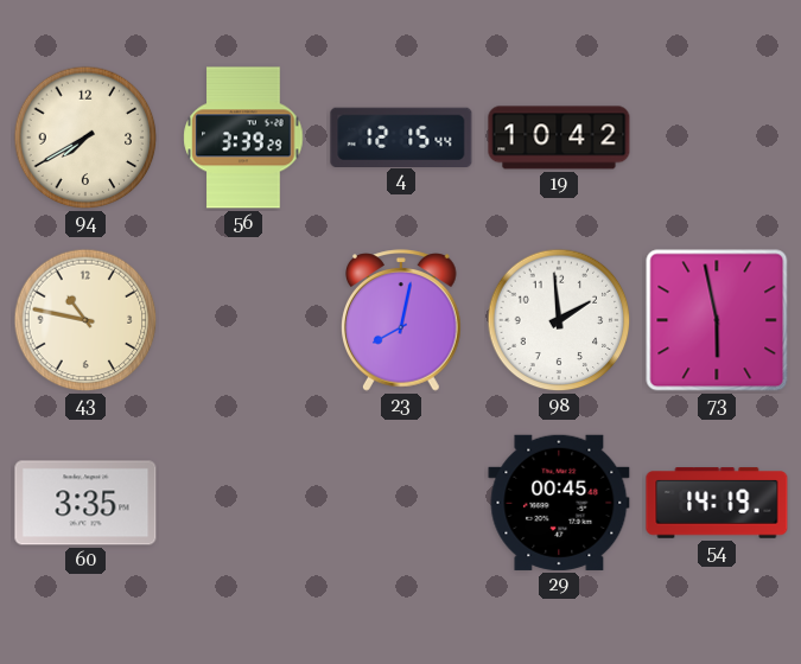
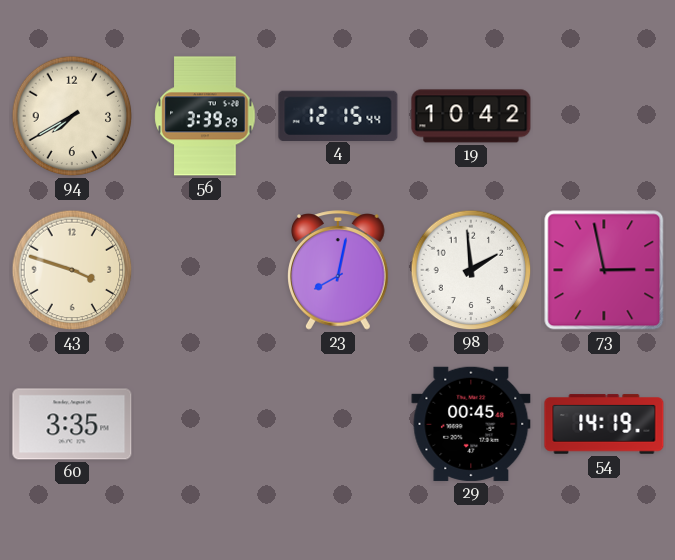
43: 10:47 -> 3:48 (72, 270)
73: 5:58 -> 2:58 (604, 270)
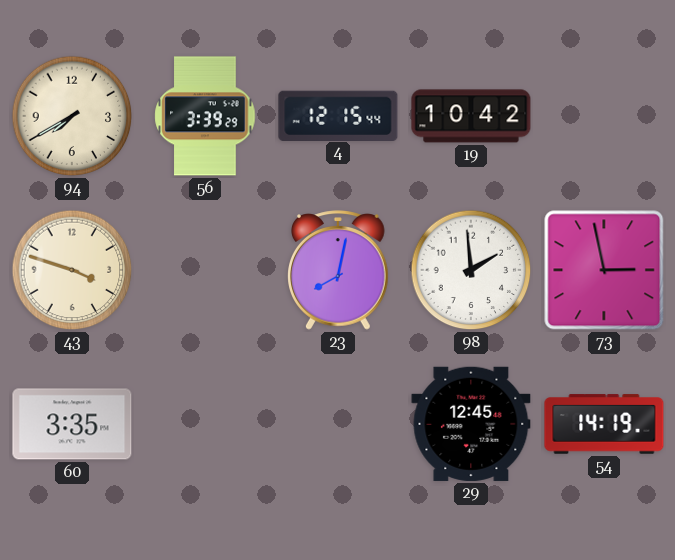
29: 00:45 -> 12:45 (471, 424)
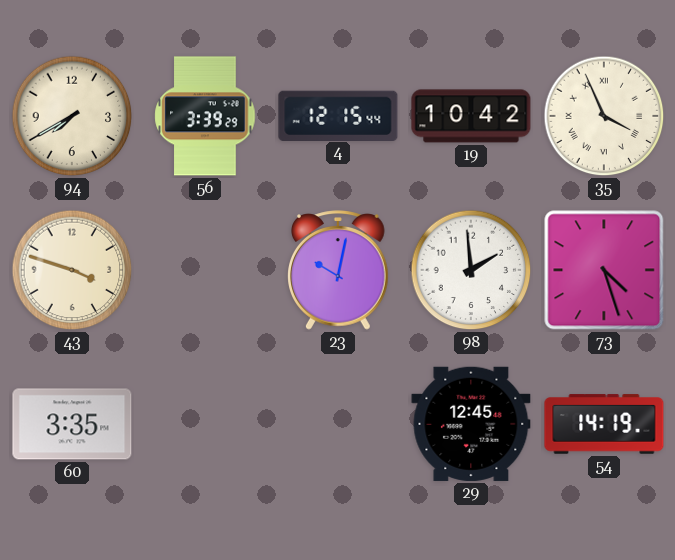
35: none -> 3:56 (604, 116)
23: 8:02 -> 10:02 (339, 270)
73: 2:58 -> 4:27 (604, 270)
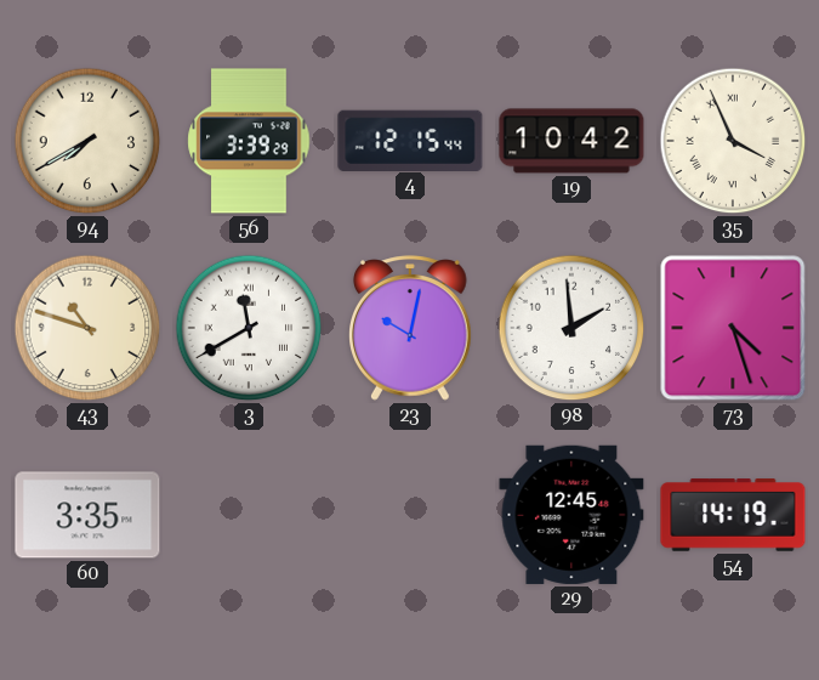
43: 3:48 -> 10:48 (87, 328)
3: none -> 11:40 (249, 328)
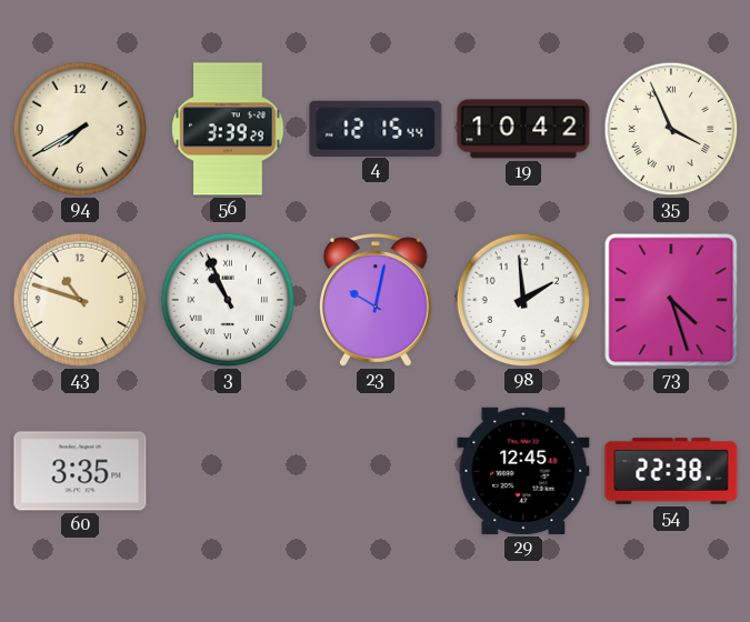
3: 11:40 -> 10:56 (228, 300)
54: 14:19 -> 22:38 (671, 471)
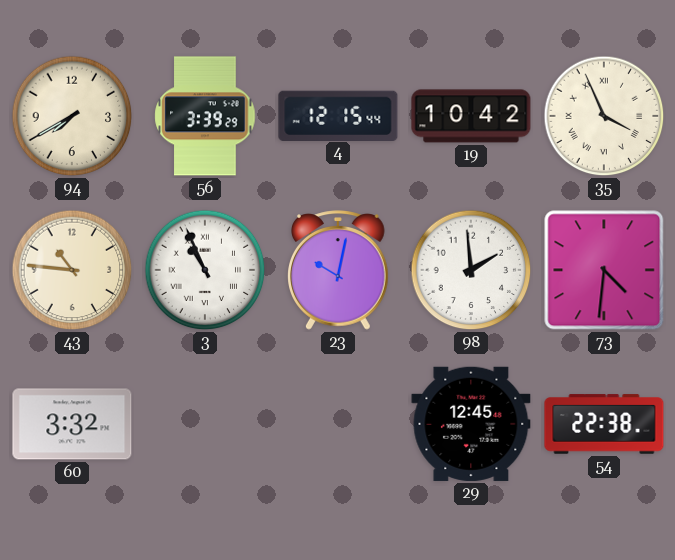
43: 10:48 -> 10:46 (72, 270)
73: 4:27 -> 4:31 (604, 270)
60: 3:35 -> 3:32 (72, 424)
